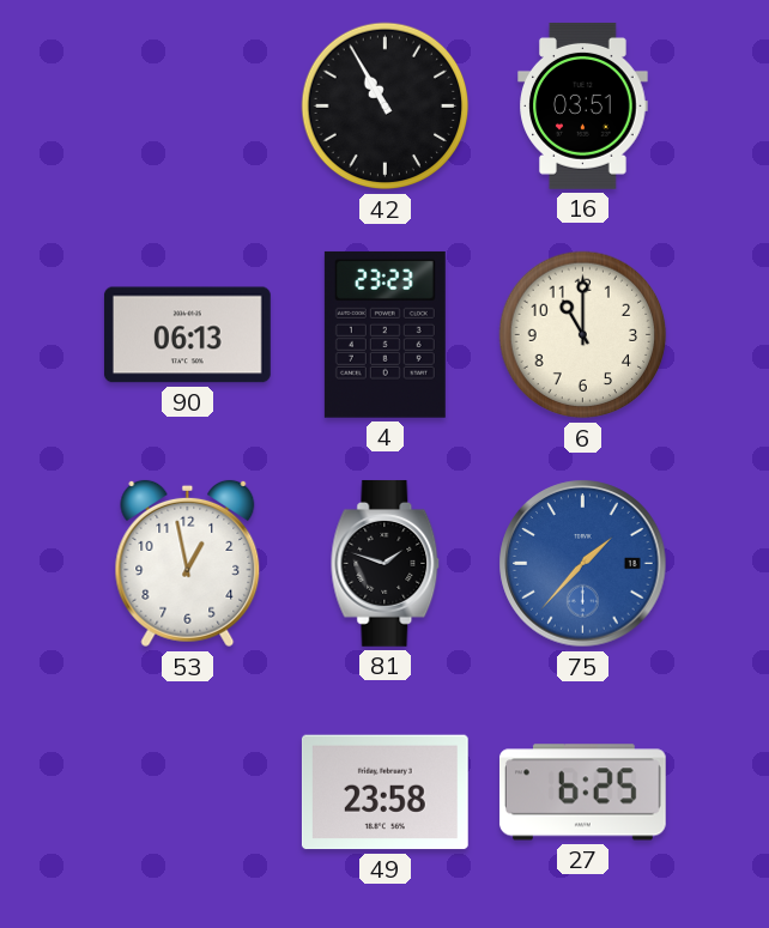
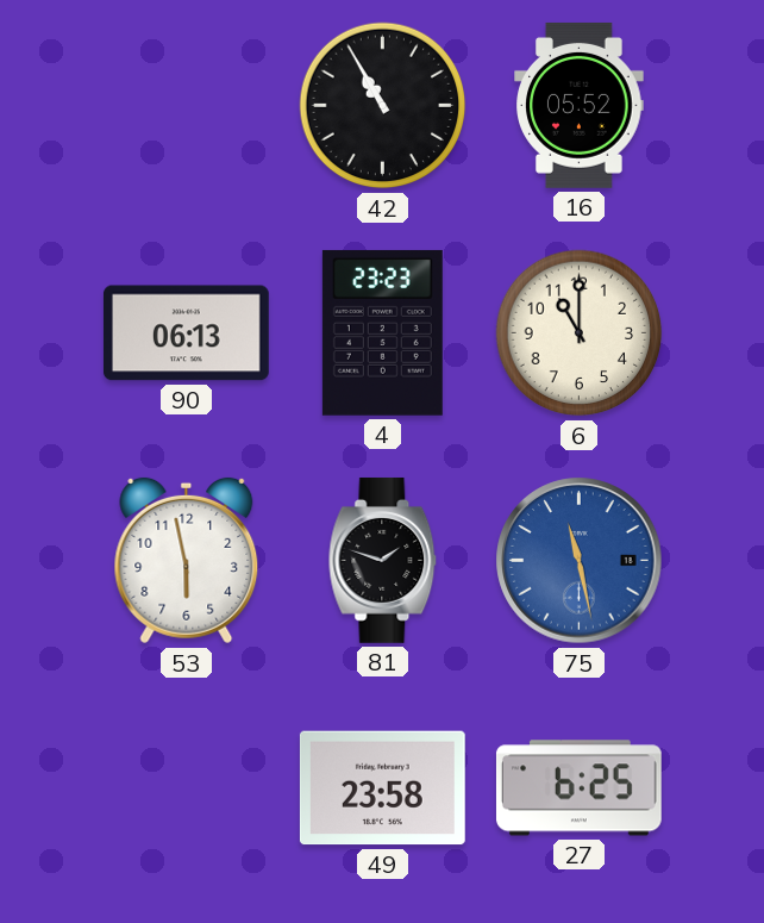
16: 03:51 -> 05:52 (580, 105)
53: 12:58 -> 5:58 (187, 561)
75: 1:37 -> 11:28 (580, 561)
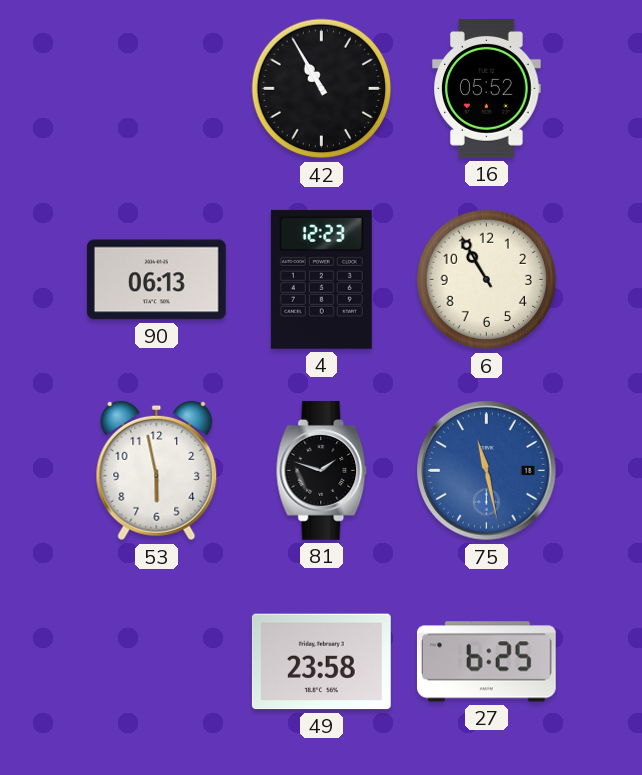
4: 23:23 -> 12:23 (321, 279)
6: 11:00 -> 10:55 (487, 280)
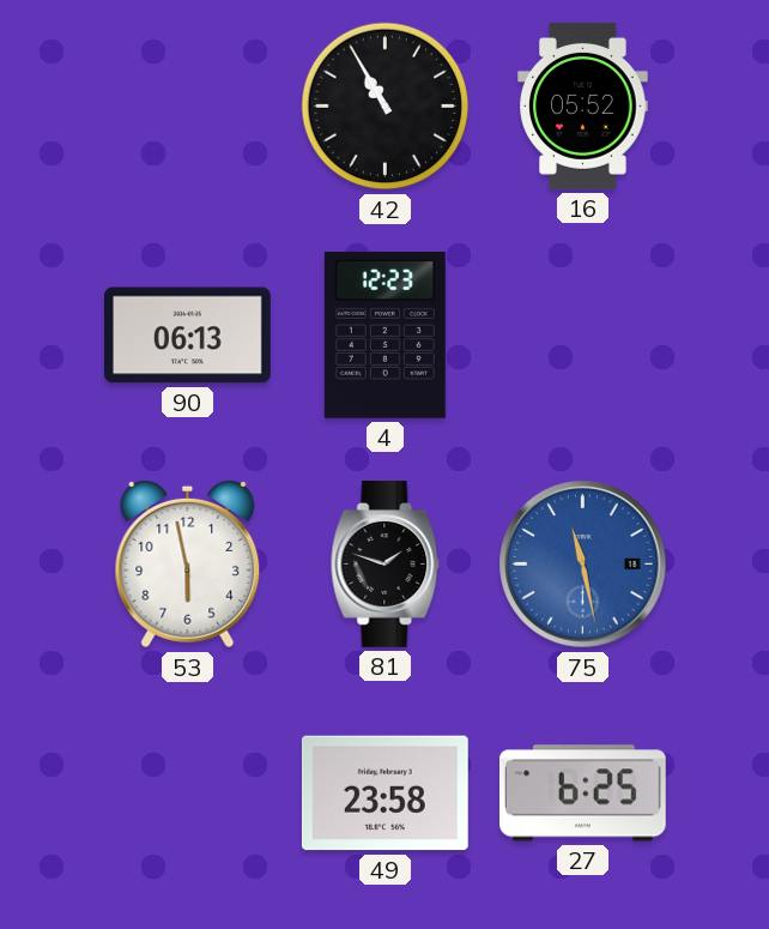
6: 10:55 -> none (487, 280)
